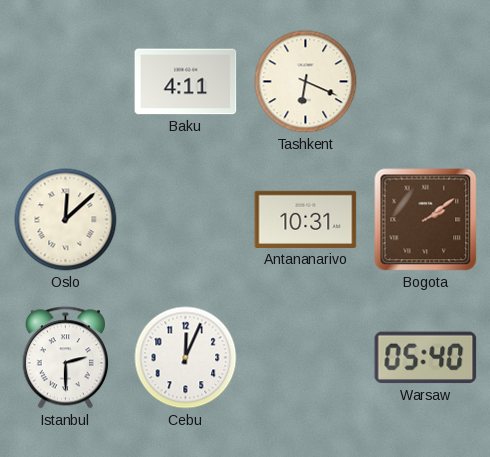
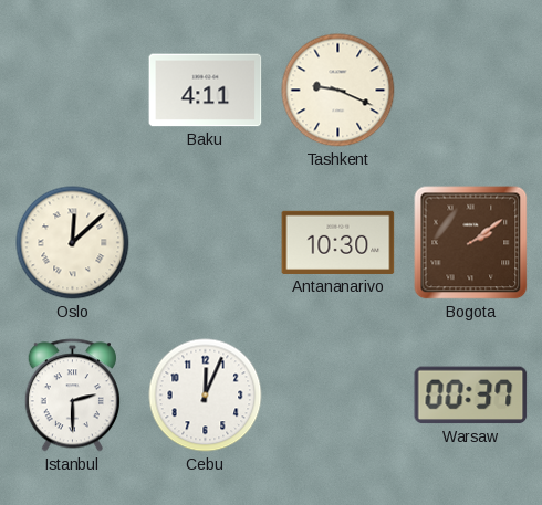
Tashkent: 6:19 -> 9:19 (338, 91)
Antananarivo: 10:31 -> 10:30 (338, 242)
Warsaw: 05:40 -> 00:37 (471, 396)
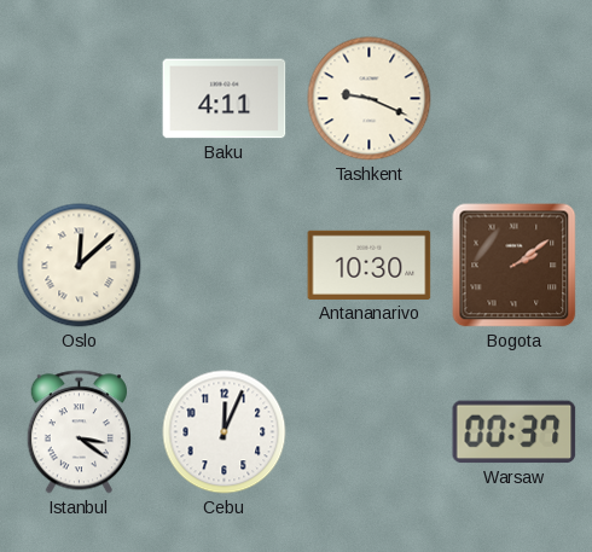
Istanbul: 2:30 -> 3:21 (79, 432)
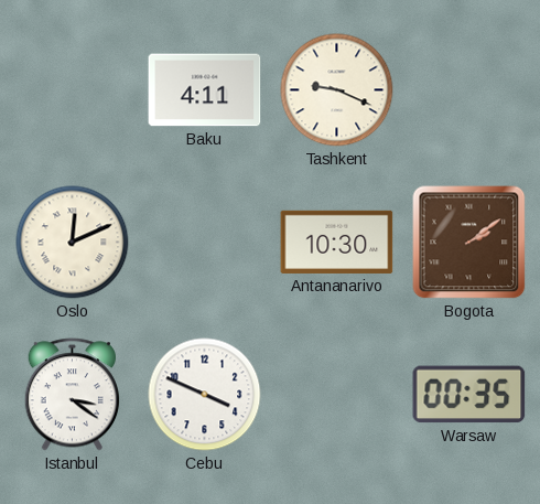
Oslo: 12:08 -> 12:11 (73, 243)
Cebu: 12:04 -> 3:49 (205, 395)
Warsaw: 00:37 -> 00:35 (469, 395)
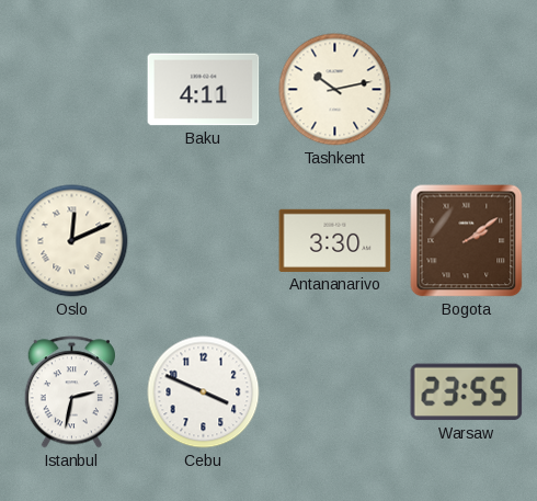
Tashkent: 9:19 -> 10:13 (335, 90)
Antananarivo: 10:30 -> 3:30 (335, 240)
Istanbul: 3:21 -> 2:32 (71, 392)
Warsaw: 00:35 -> 23:55 (467, 392)
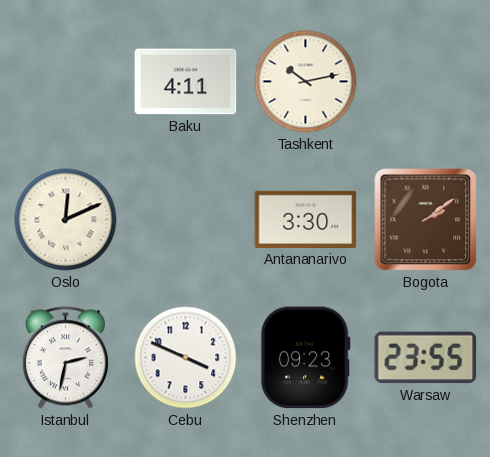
Shenzhen: none -> 09:23 (305, 358)
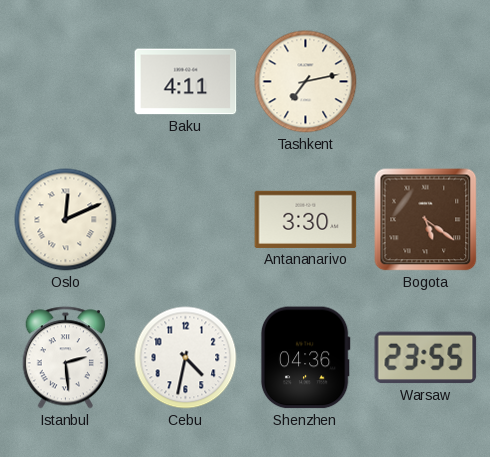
Tashkent: 10:13 -> 7:13 (306, 82)
Bogota: 2:09 -> 5:21 (426, 220)
Istanbul: 2:32 -> 2:29 (65, 358)
Cebu: 3:49 -> 4:32 (186, 358)
Shenzhen: 09:23 -> 04:36 (305, 358)
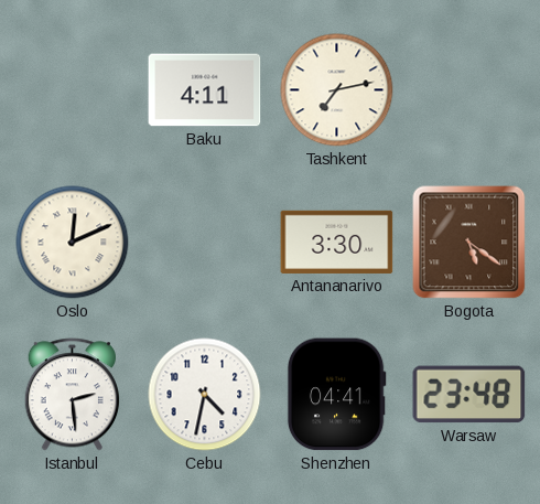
Shenzhen: 04:36 -> 04:41 (336, 395)
Warsaw: 23:55 -> 23:48 (469, 395)
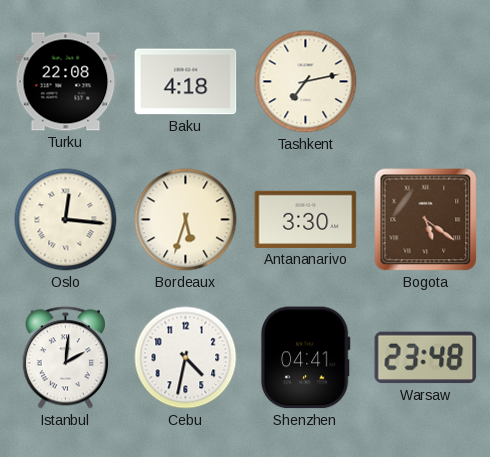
Turku: none -> 22:08 (66, 82)
Baku: 4:11 -> 4:18 (186, 82)
Oslo: 12:11 -> 12:16 (66, 220)
Bordeaux: none -> 5:33 (186, 220)
Istanbul: 2:29 -> 2:01 (65, 358)
